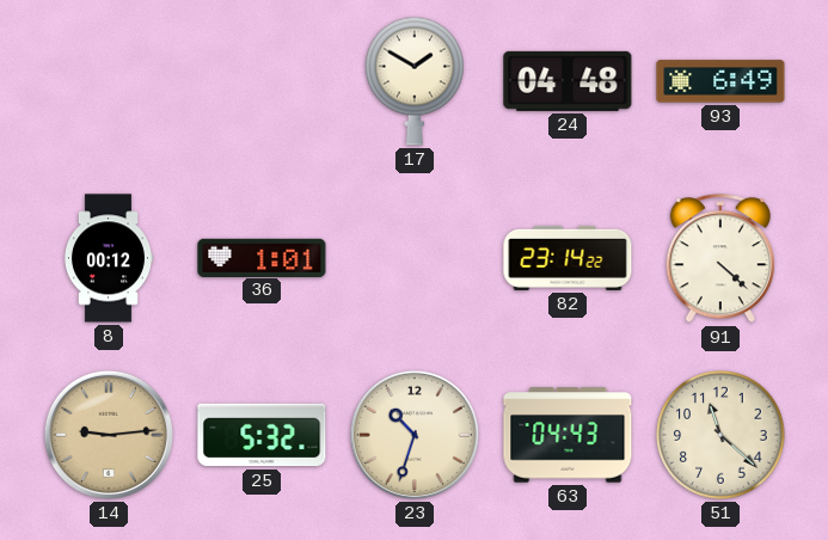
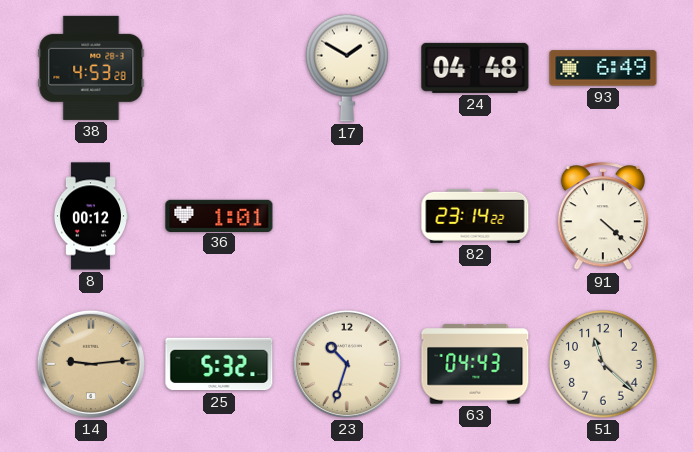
38: none -> 4:53 (91, 68)
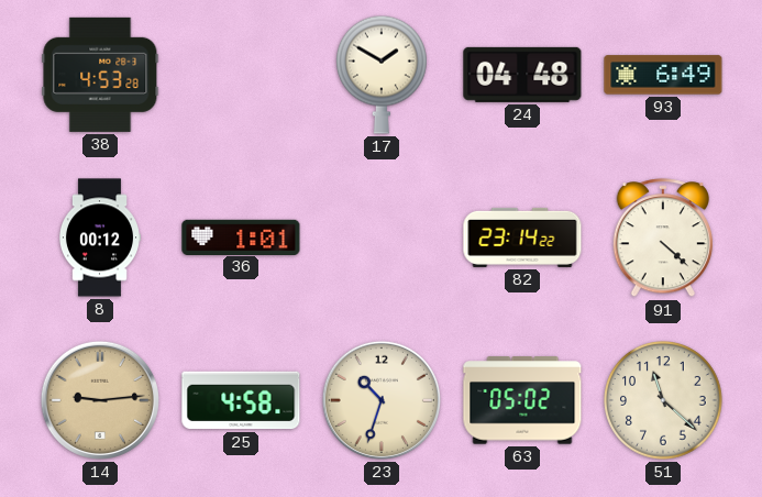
25: 5:32 -> 4:58 (241, 400)
63: 04:43 -> 05:02 (522, 400)
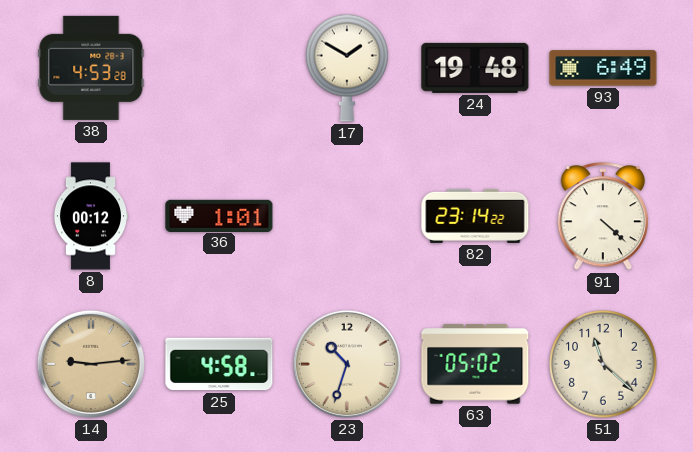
24: 04:48 -> 19:48 (475, 68)
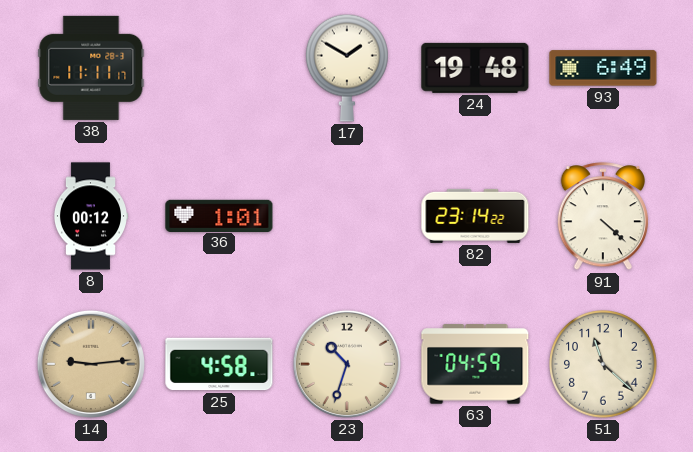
38: 4:53 -> 11:11 (91, 68)
63: 05:02 -> 04:59 (475, 364)
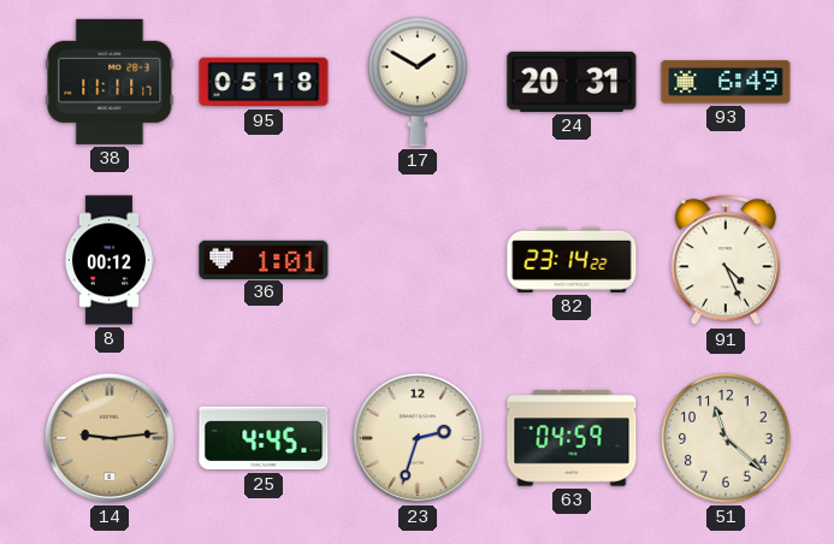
95: none -> 05:18 (264, 82)
24: 19:48 -> 20:31 (572, 82)
91: 4:22 -> 4:26 (724, 261)
25: 4:58 -> 4:45 (264, 438)
23: 10:33 -> 2:33 (418, 438)
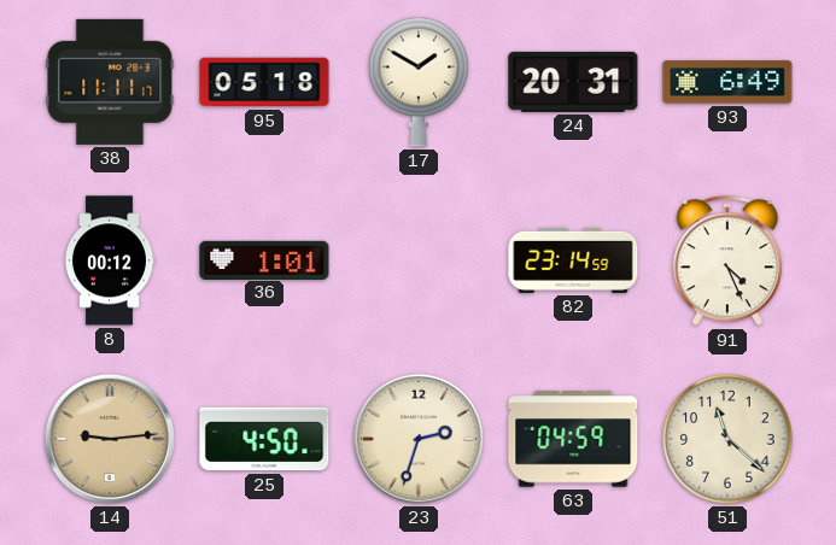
82: 23:14:22 -> 23:14:59 (573, 260)
25: 4:45 -> 4:50 (264, 439)
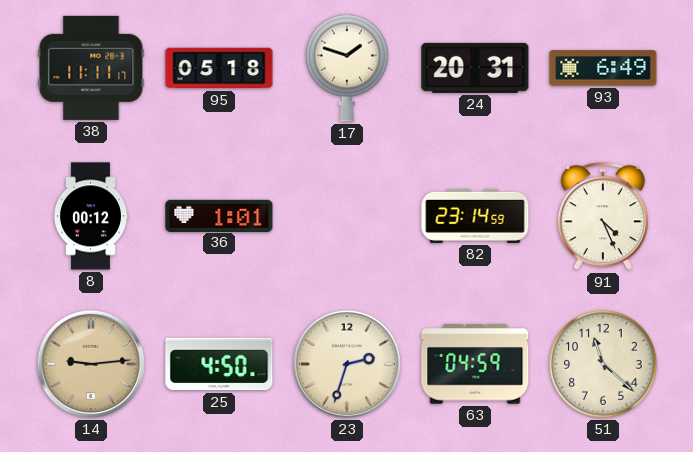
17: 1:50 -> 1:48 (347, 68)
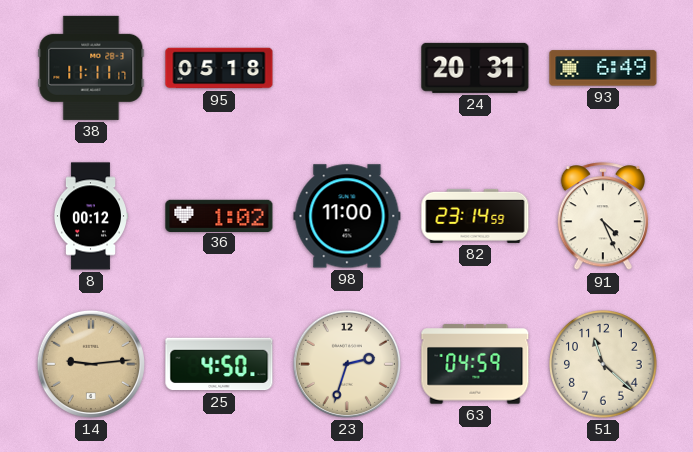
17: 1:48 -> none (347, 68)
36: 1:01 -> 1:02 (219, 215)
98: none -> 11:00 (347, 216)
